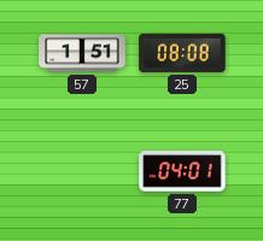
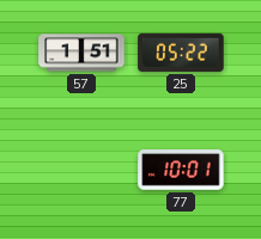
25: 08:08 -> 05:22 (181, 53)
77: 04:01 -> 10:01 (181, 170)
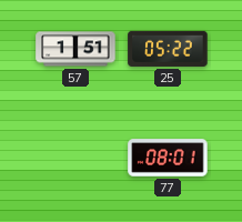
77: 10:01 -> 08:01 (168, 158)
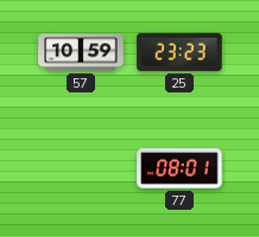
57: 1:51 -> 10:59 (81, 52)
25: 05:22 -> 23:23 (179, 52)
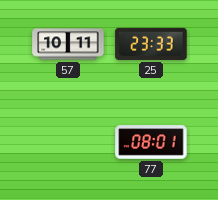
57: 10:59 -> 10:11 (68, 44)
25: 23:23 -> 23:33 (151, 44)
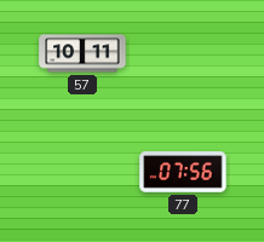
25: 23:33 -> none (151, 44)
77: 08:01 -> 07:56 (183, 172)
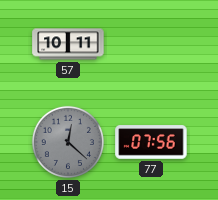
15: none -> 12:22 (68, 142)
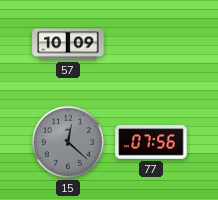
57: 10:11 -> 10:09 (68, 44)
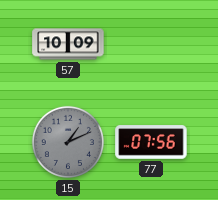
15: 12:22 -> 1:11 (68, 142)
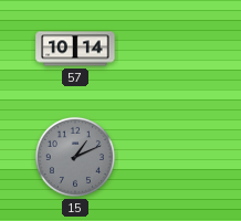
57: 10:09 -> 10:14 (75, 49)
77: 07:56 -> none (151, 142)
